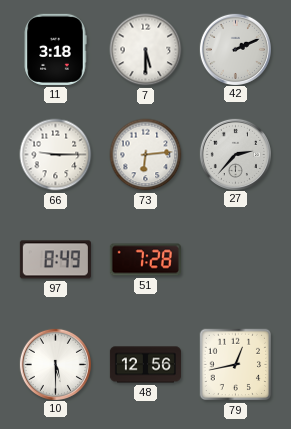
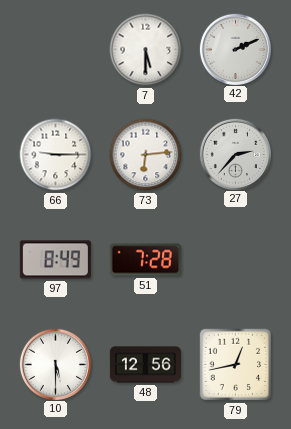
11: 3:18 -> none (55, 49)
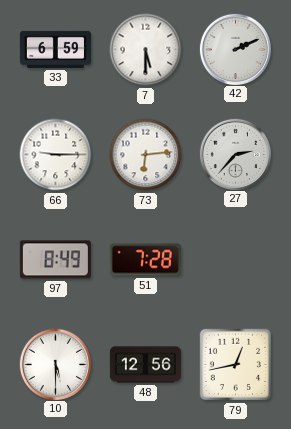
33: none -> 6:59 (55, 49)
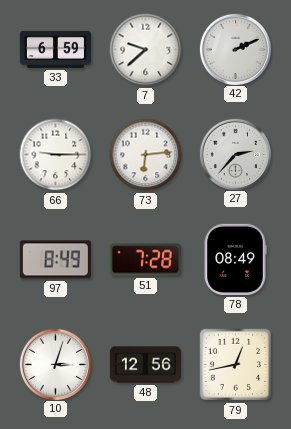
7: 5:30 -> 9:38 (146, 50)
78: none -> 08:49 (235, 259)
10: 5:30 -> 3:03 (55, 364)
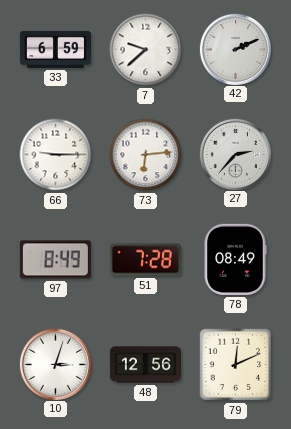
79: 12:43 -> 12:11 (236, 365)
